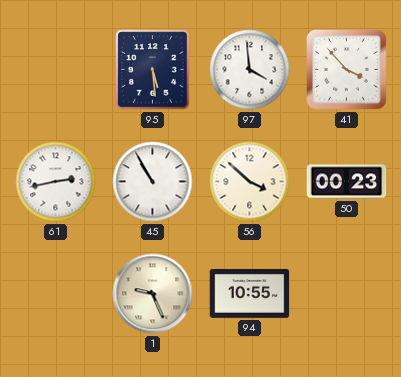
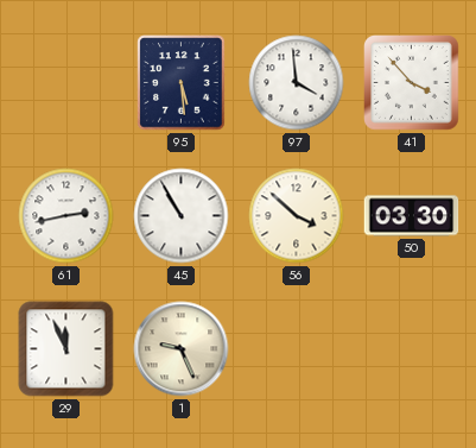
50: 00:23 -> 03:30 (412, 216)
29: none -> 11:56 (66, 349)
94: 10:55 -> none (250, 294)
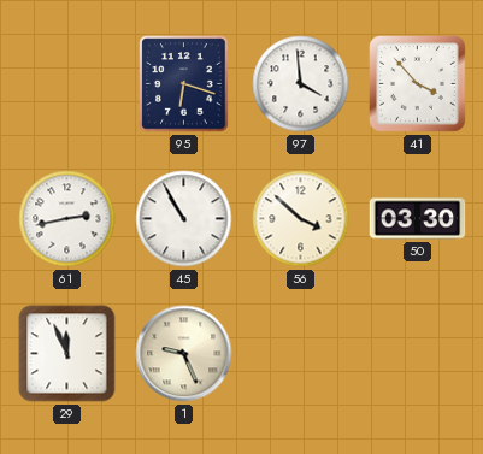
95: 5:29 -> 6:18 (184, 84)
